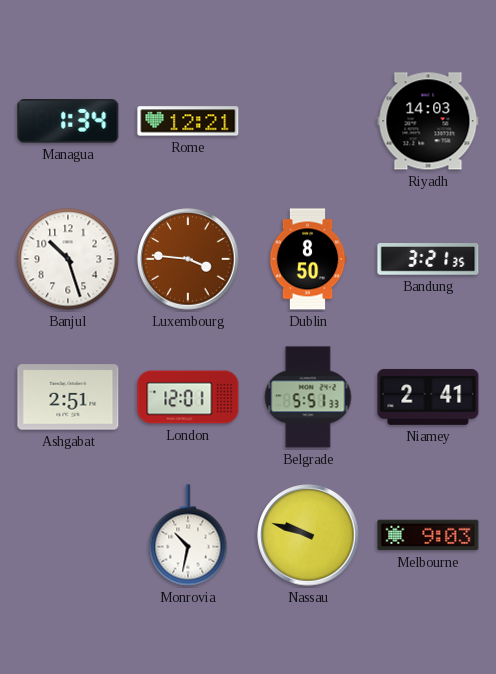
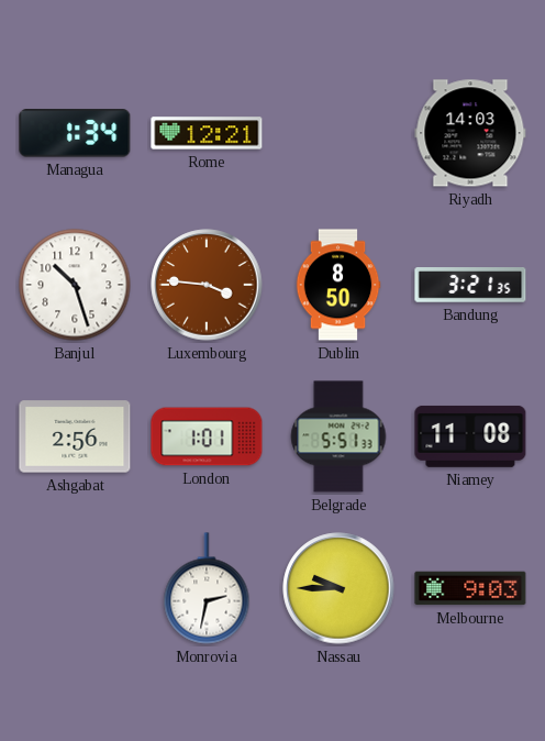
Ashgabat: 2:51 -> 2:56 (75, 436)
London: 12:01 -> 1:01 (207, 436)
Niamey: 2:41 -> 11:08 (470, 436)
Monrovia: 10:32 -> 2:32 (207, 588)
Nassau: 9:48 -> 9:45 (338, 588)
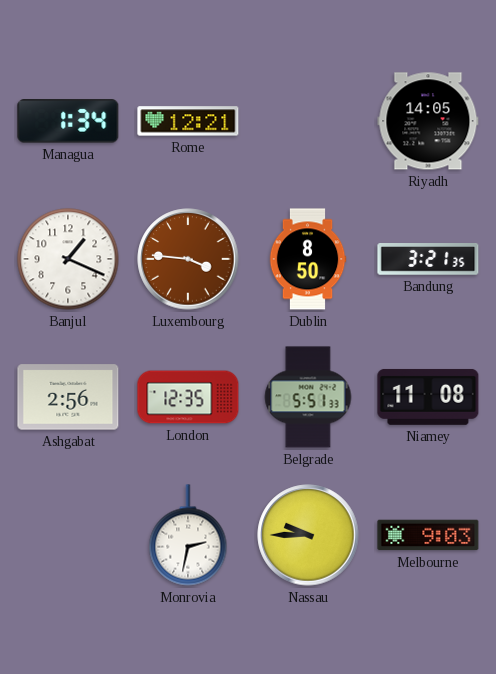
Riyadh: 14:03 -> 14:05 (428, 121)
Banjul: 10:27 -> 1:19 (68, 259)
London: 1:01 -> 12:35 (188, 397)
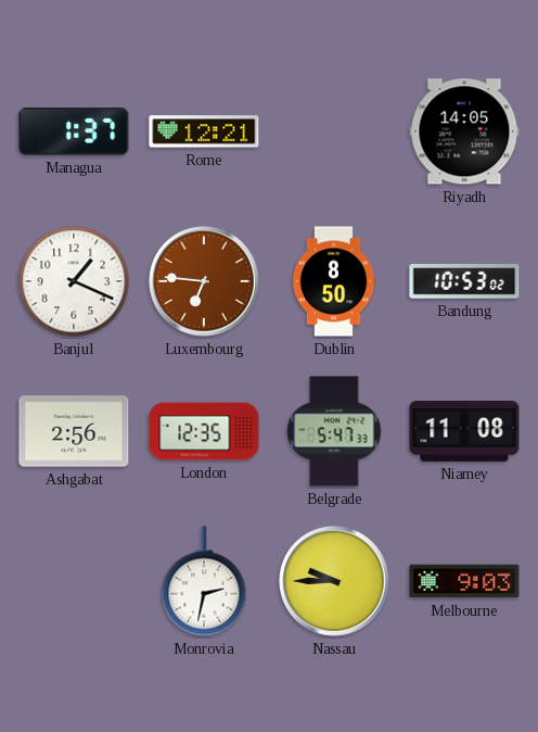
Managua: 1:34 -> 1:37 (74, 131)
Luxembourg: 3:46 -> 6:46 (204, 281)
Bandung: 3:21 -> 10:53 (464, 282)
Belgrade: 5:51 -> 5:47 (334, 431)
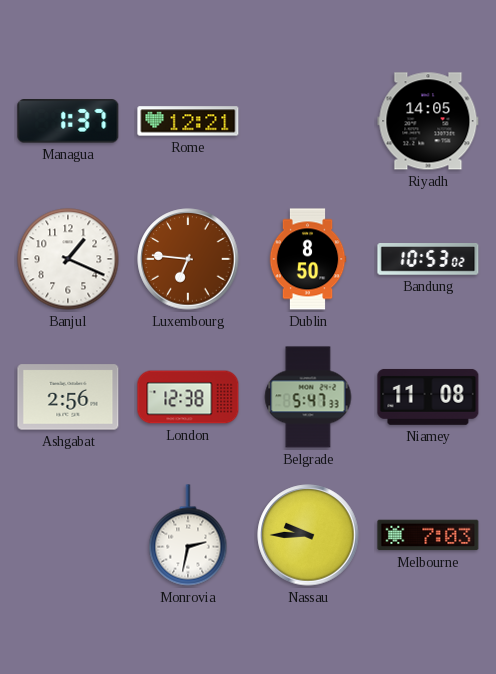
London: 12:35 -> 12:38 (188, 397)
Melbourne: 9:03 -> 7:03 (428, 535)
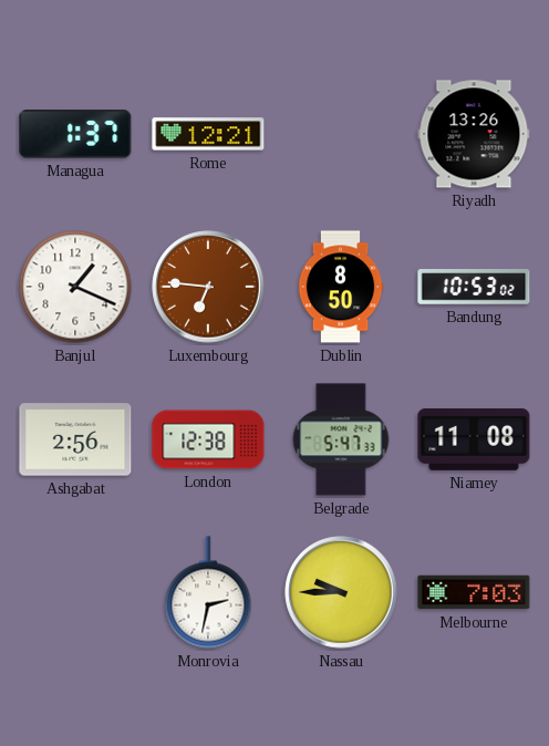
Riyadh: 14:05 -> 13:26 (474, 134)
